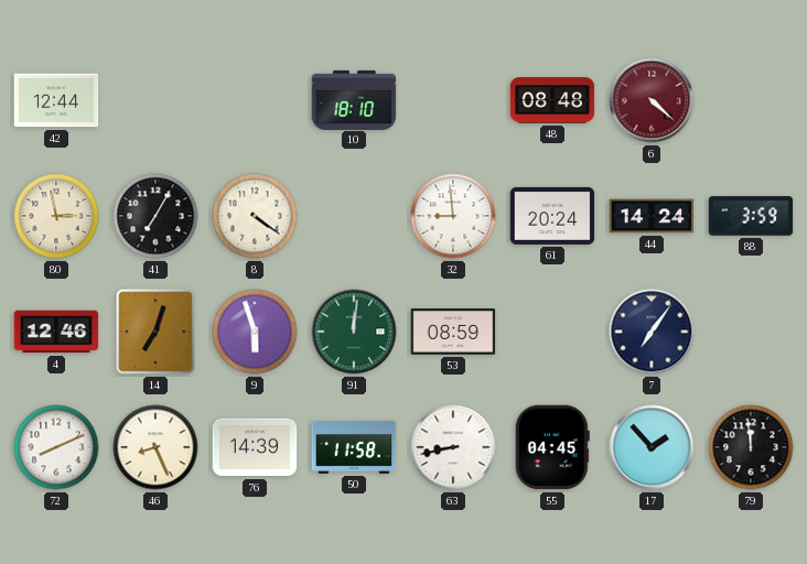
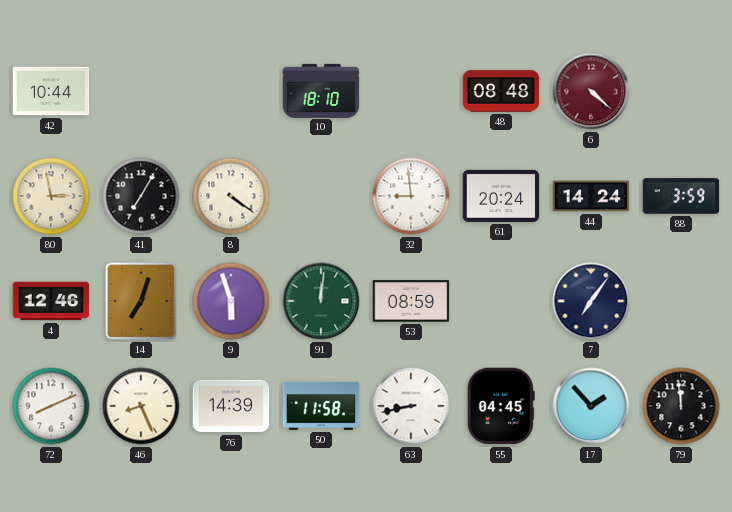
42: 12:44 -> 10:44 (51, 91)
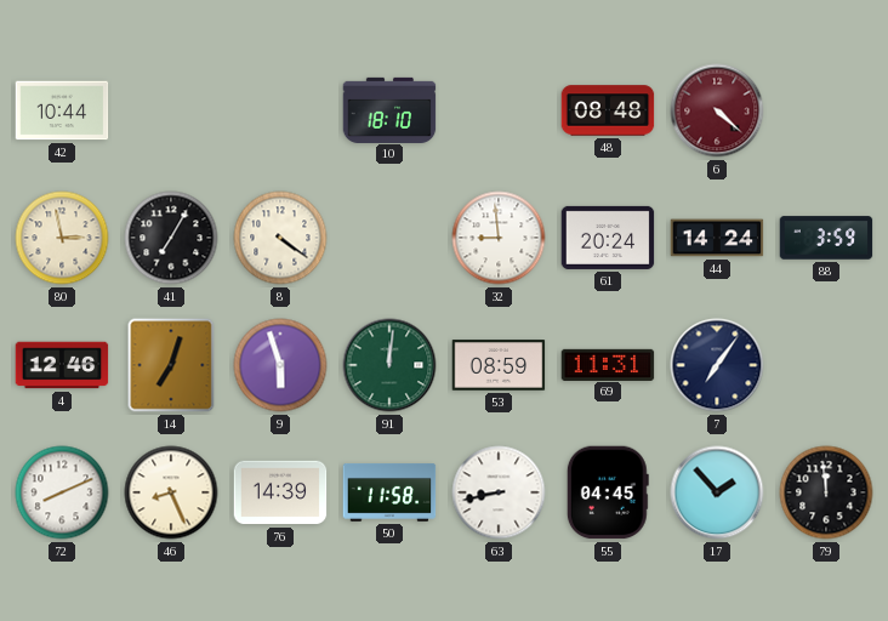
69: none -> 11:31 (608, 364)
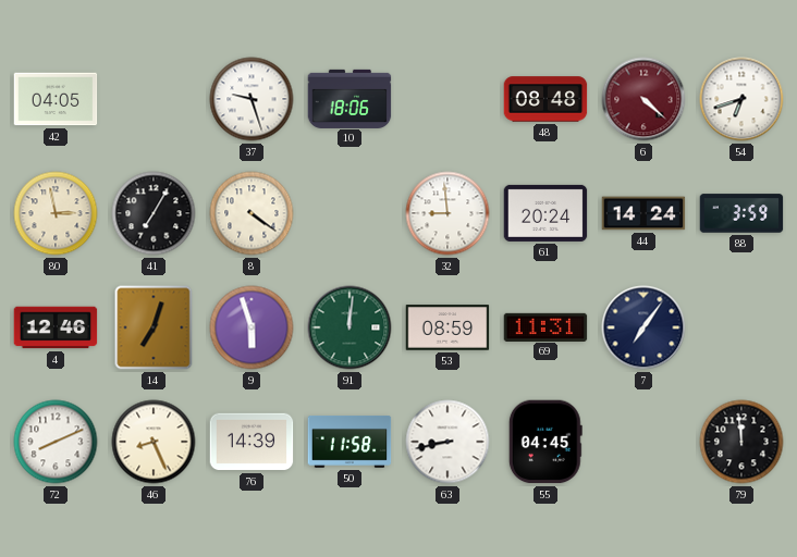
42: 10:44 -> 04:05 (56, 99)
37: none -> 9:27 (252, 99)
10: 18:10 -> 18:06 (350, 98)
54: none -> 6:42 (741, 99)
17: 1:53 -> none (717, 492)
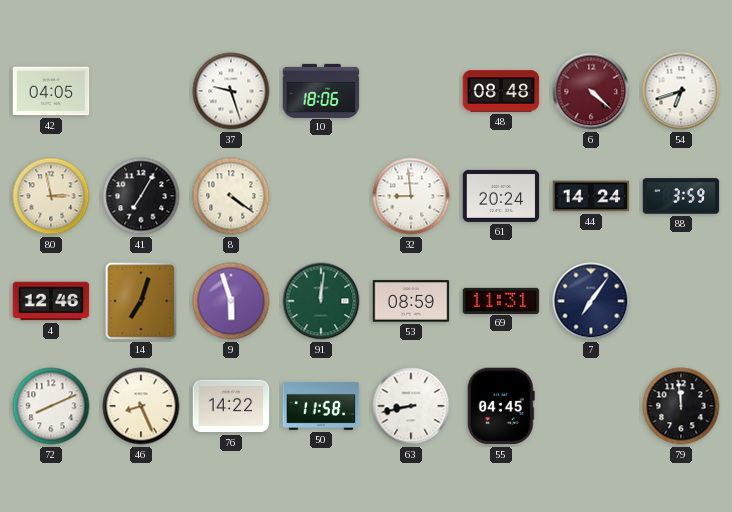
76: 14:39 -> 14:22 (231, 406)
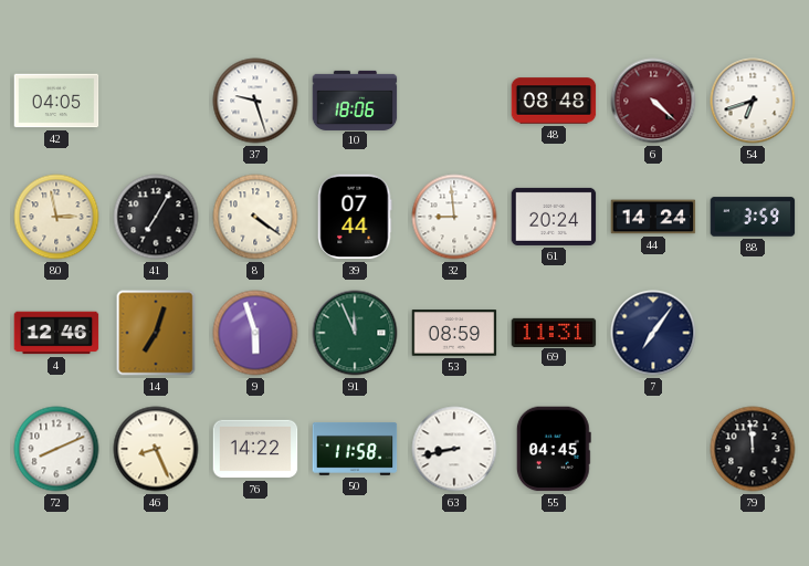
39: none -> 07:44 (355, 217)
91: 12:01 -> 11:56 (355, 333)
